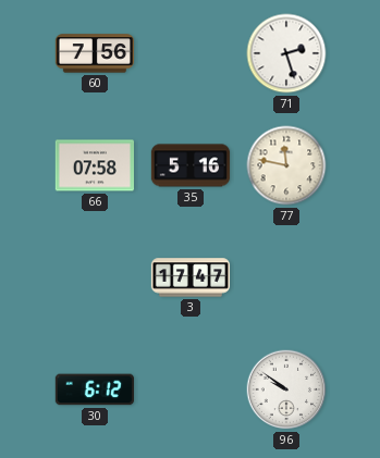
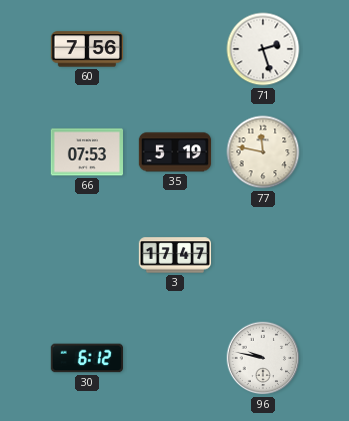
66: 07:58 -> 07:53 (87, 152)
35: 5:16 -> 5:19 (175, 152)
96: 9:51 -> 9:47 (263, 358)
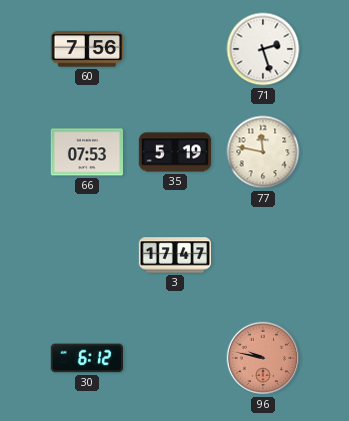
96 dial: white -> salmon (263, 358)
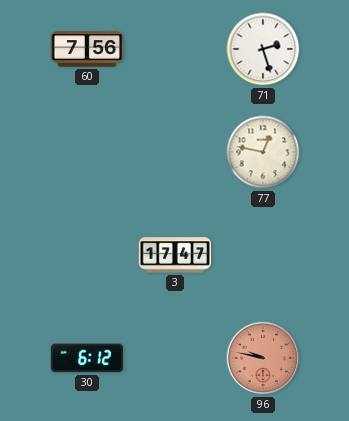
66: 07:53 -> none (87, 152)
35: 5:19 -> none (175, 152)
77: 11:47 -> 12:47 (263, 152)
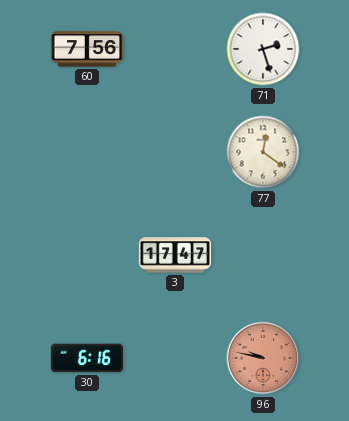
77: 12:47 -> 12:21 (263, 152)
30: 6:12 -> 6:16 (86, 358)
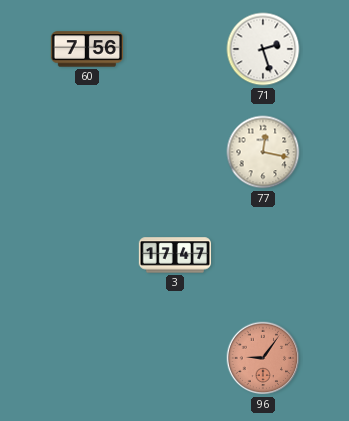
77: 12:21 -> 12:17 (263, 152)
30: 6:16 -> none (86, 358)
96: 9:47 -> 9:06 (263, 358)
